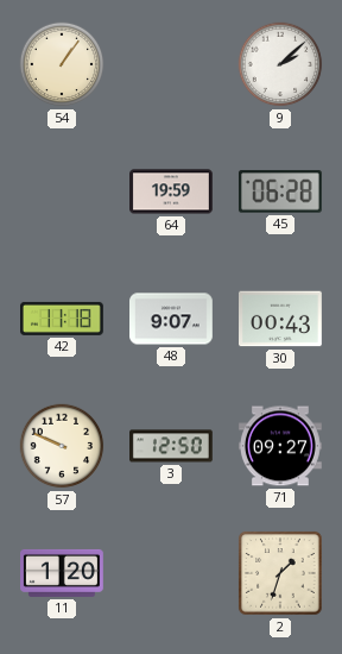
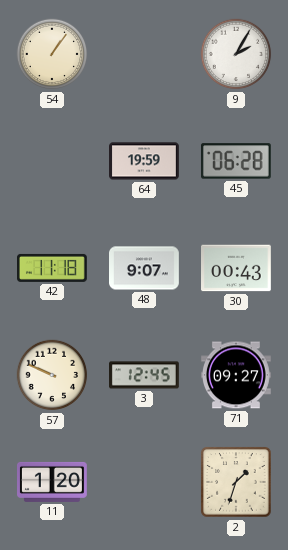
9: 2:08 -> 2:05 (236, 54)
3: 12:50 -> 12:45 (145, 375)
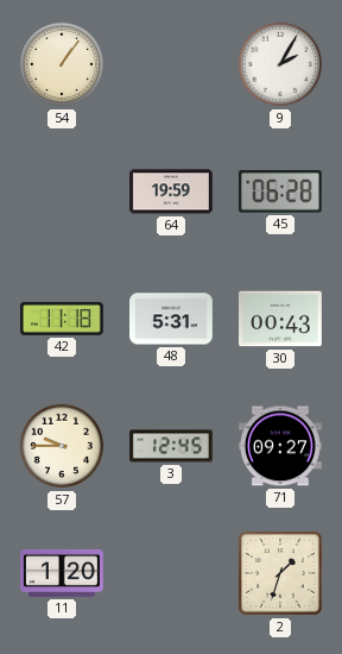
48: 9:07 -> 5:31 (172, 319)
57: 9:49 -> 9:45 (62, 446)
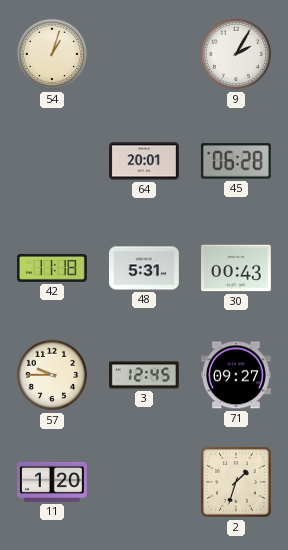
54: 1:06 -> 1:03 (52, 54)
64: 19:59 -> 20:01 (145, 161)
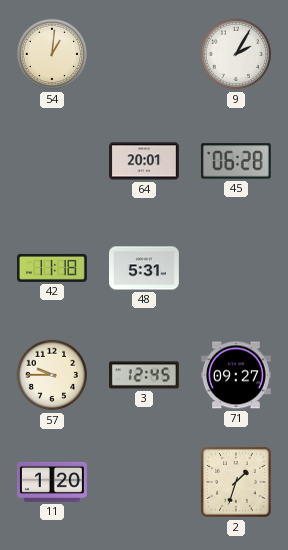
54: 1:03 -> 1:01 (52, 54)
30: 00:43 -> none (237, 268)
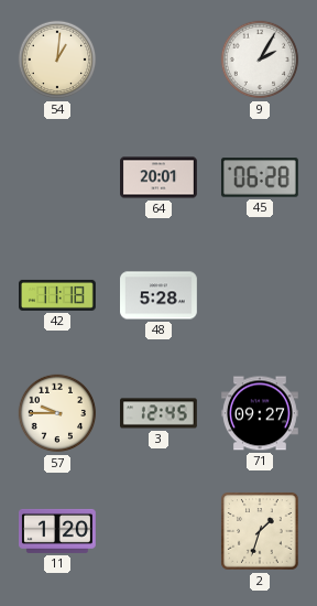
48: 5:31 -> 5:28 (160, 295)
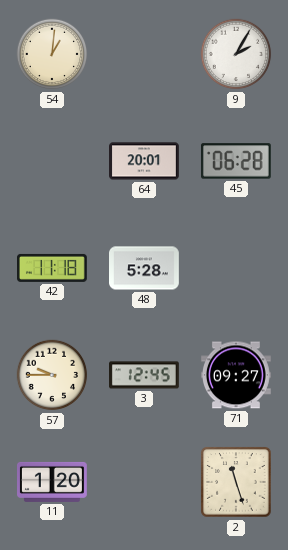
2: 1:33 -> 11:27 (236, 482)
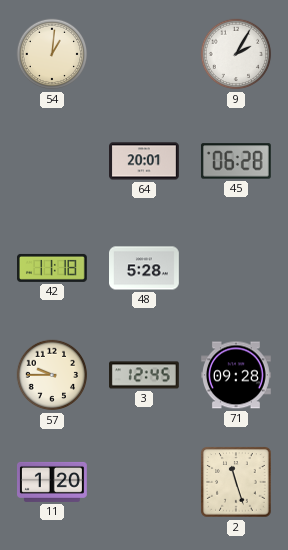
71: 09:27 -> 09:28 (236, 375)
